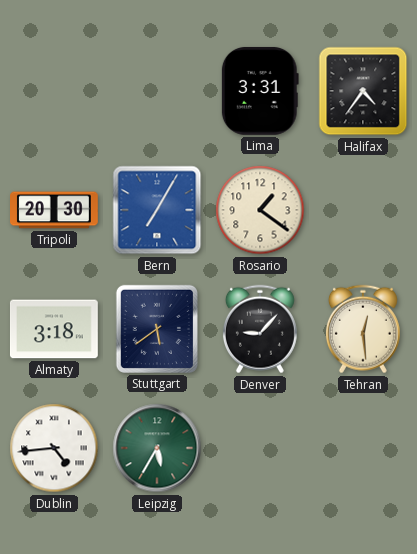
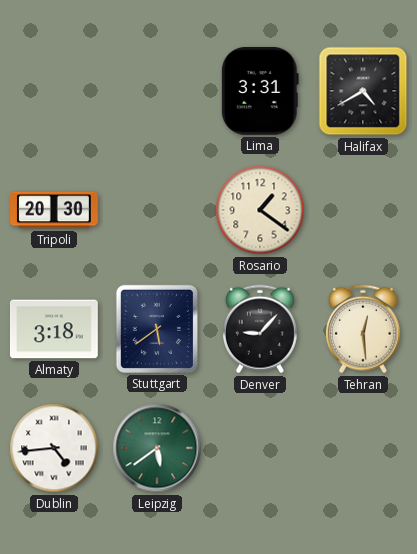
Halifax: 4:36 -> 4:40 (363, 91)
Bern: 7:05 -> none (157, 210)
Leipzig: 5:35 -> 5:39 (157, 448)
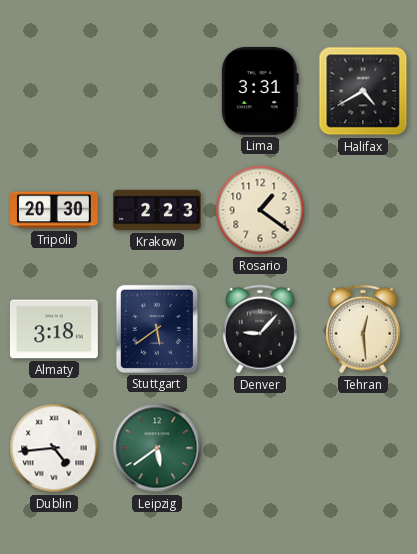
Krakow: none -> 2:23 (158, 210)
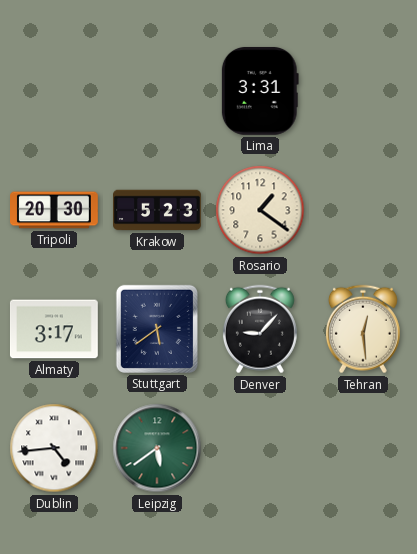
Halifax: 4:40 -> none (363, 91)
Krakow: 2:23 -> 5:23 (158, 210)
Almaty: 3:18 -> 3:17 (54, 329)
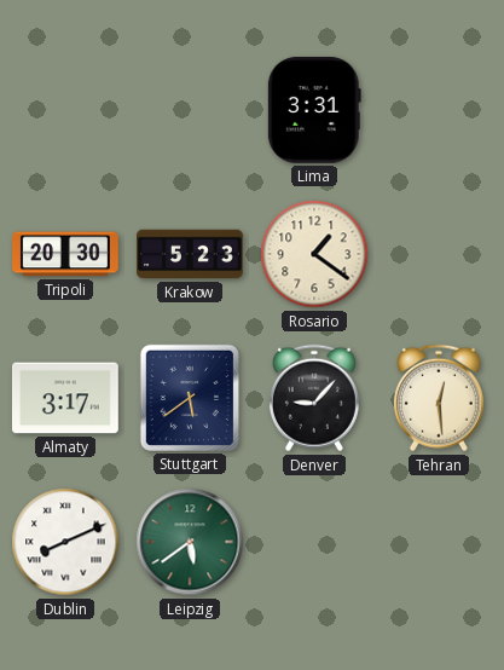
Dublin: 4:44 -> 8:11 (65, 542)
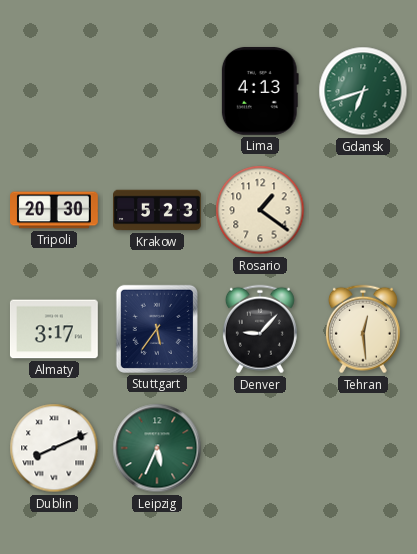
Lima: 3:31 -> 4:13 (260, 91)
Gdansk: none -> 6:42 (363, 91)
Stuttgart: 5:39 -> 5:36 (157, 329)
Leipzig: 5:39 -> 5:34 (157, 448)
